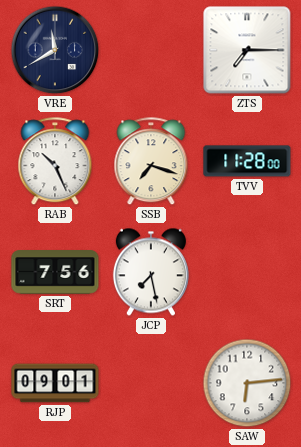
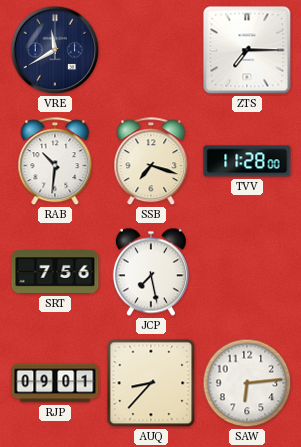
RAB: 10:26 -> 10:31 (55, 162)
AUQ: none -> 8:37 (151, 383)
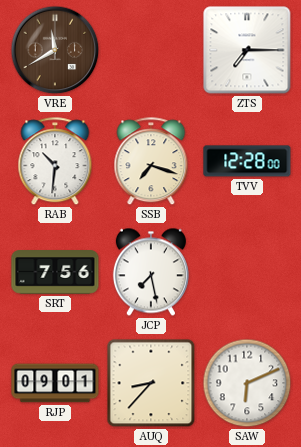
VRE dial: navy -> brown (55, 50)
TVV: 11:28 -> 12:28 (247, 161)
SAW: 6:14 -> 6:11 (247, 383)
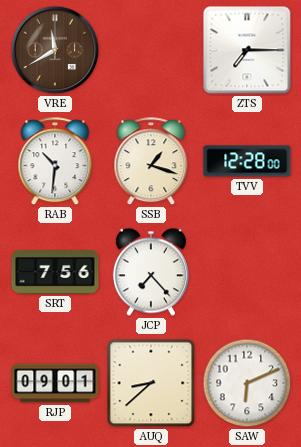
SSB: 7:18 -> 1:18 (151, 162)
JCP: 7:28 -> 7:23 (151, 272)
AUQ: 8:37 -> 8:38 (151, 383)
